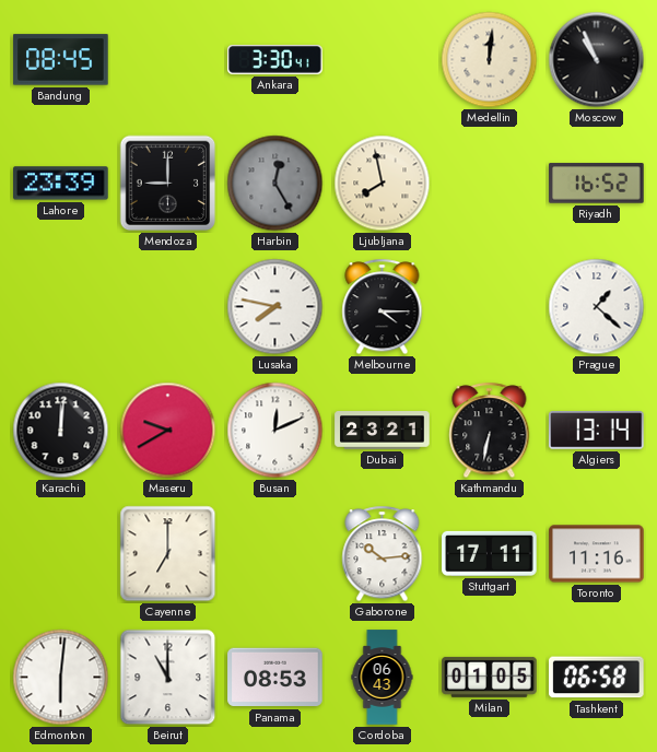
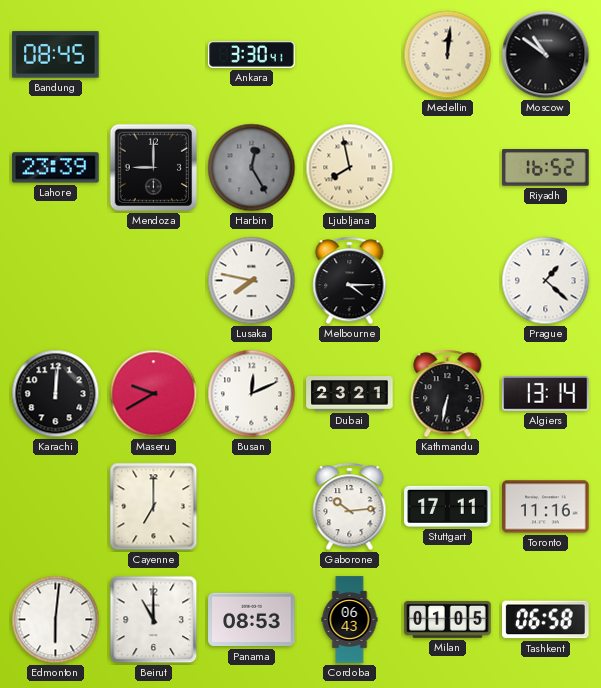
Moscow: 10:56 -> 10:51 (546, 55)
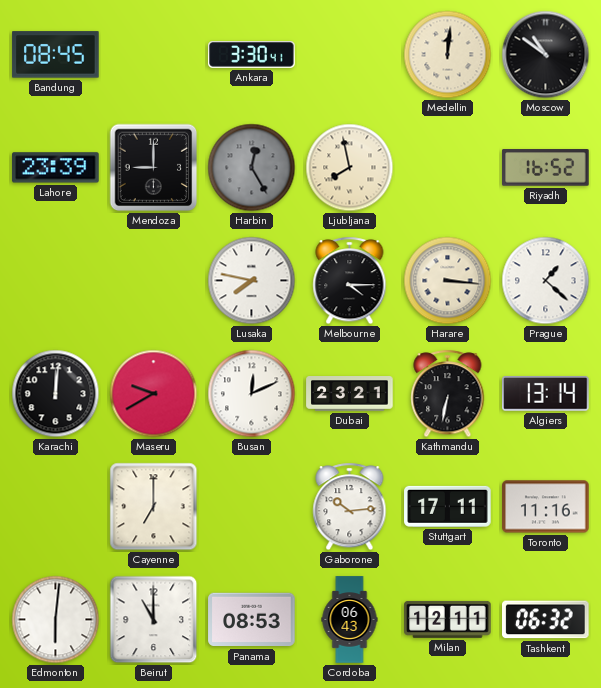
Harare: none -> 3:16 (448, 281)
Milan: 01:05 -> 12:11 (448, 619)
Tashkent: 06:58 -> 06:32 (546, 620)
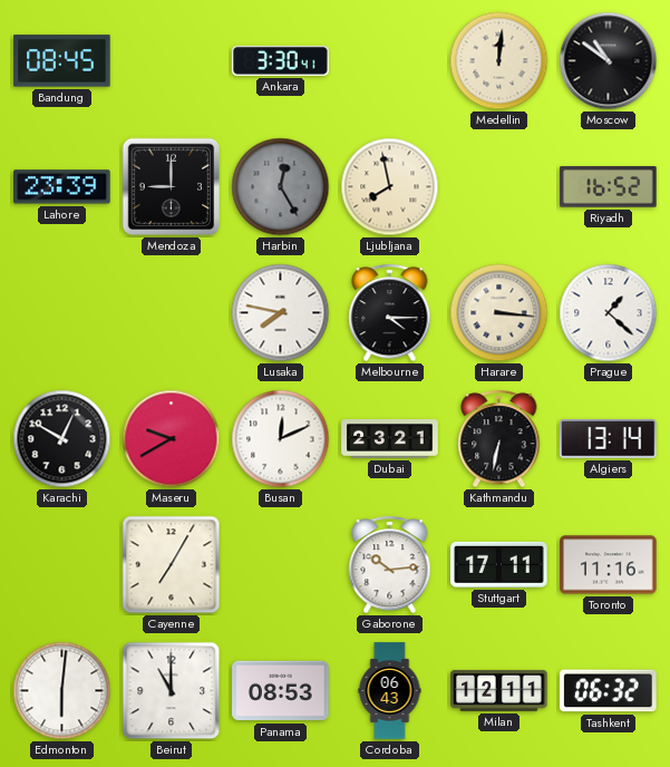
Karachi: 12:01 -> 12:50 (62, 439)
Cayenne: 7:00 -> 7:05 (172, 565)
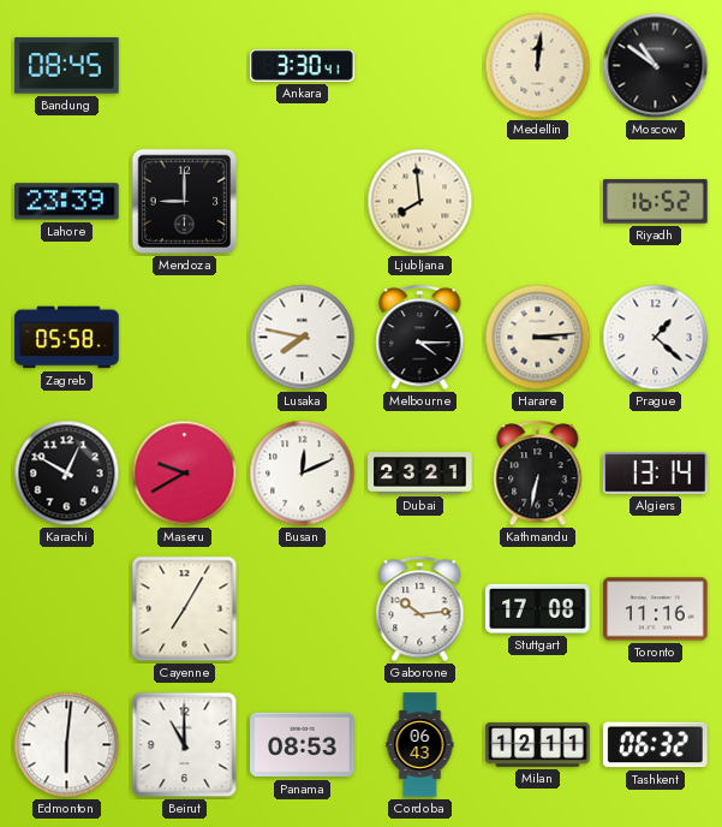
Harbin: 12:25 -> none (281, 187)
Ljubljana: 7:58 -> 7:59 (420, 202)
Zagreb: none -> 05:58 (67, 338)
Harare: 3:16 -> 3:14 (538, 338)
Stuttgart: 17:11 -> 17:08 (538, 608)
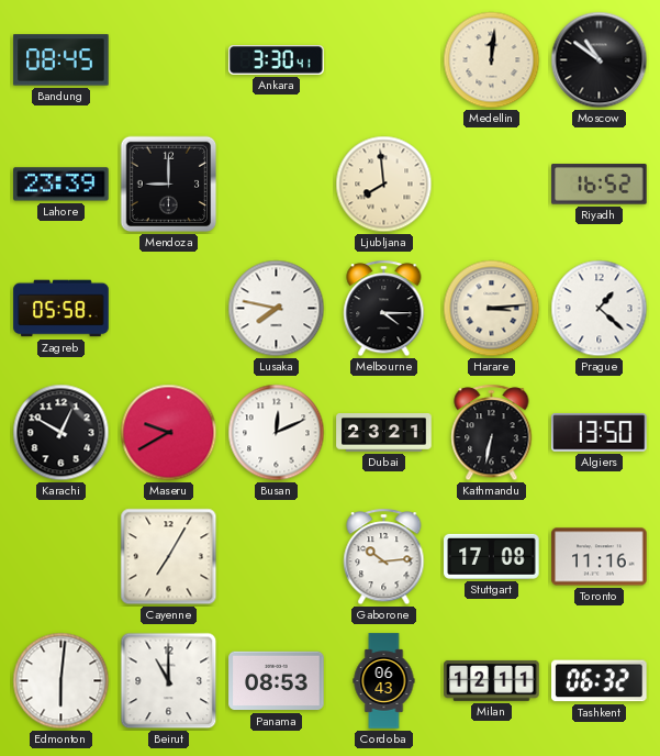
Algiers: 13:14 -> 13:50 (600, 433)
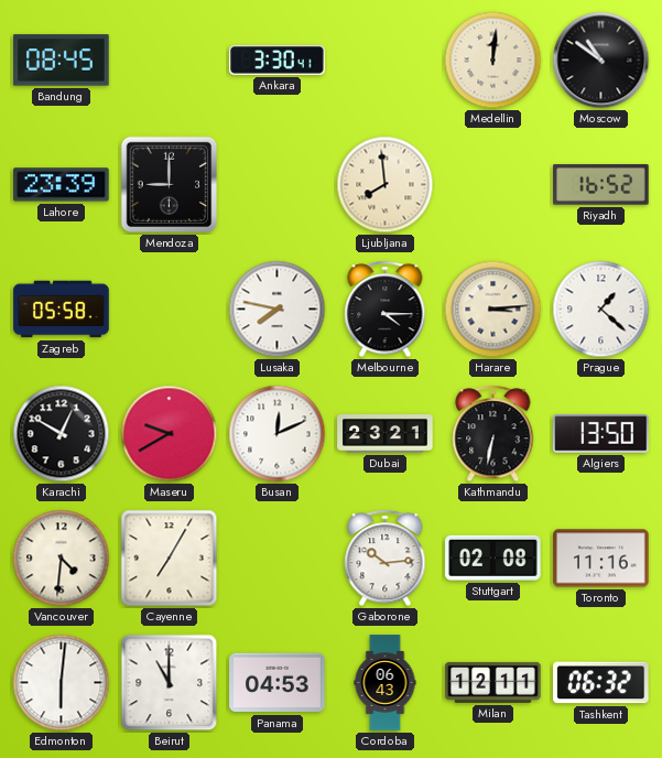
Vancouver: none -> 4:31 (62, 559)
Stuttgart: 17:08 -> 02:08 (493, 557)
Panama: 08:53 -> 04:53 (278, 683)
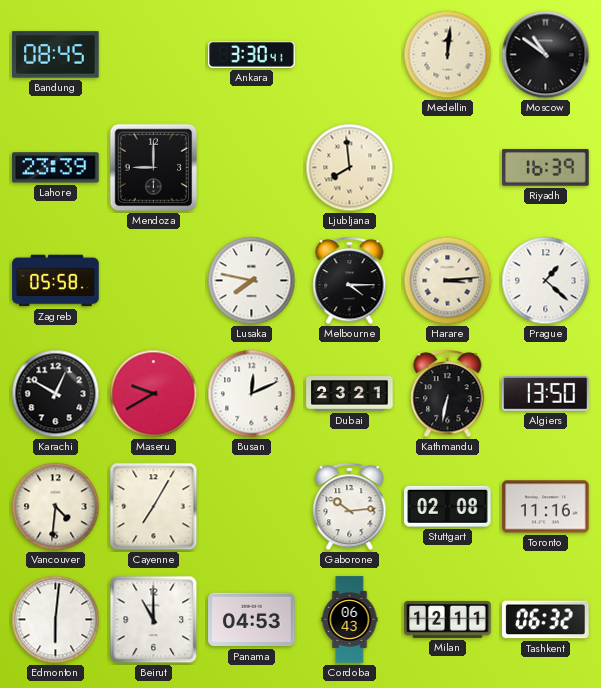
Riyadh: 16:52 -> 16:39 (546, 168)
